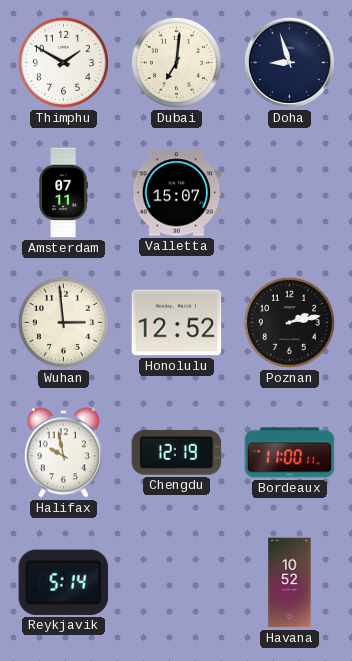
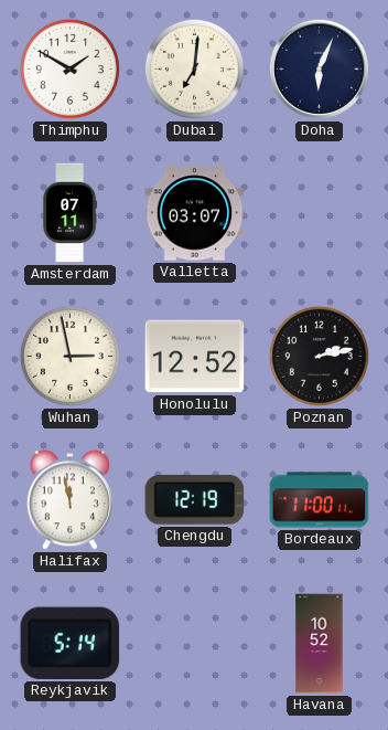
Doha: 8:57 -> 6:04 (319, 68)
Valletta: 15:07 -> 03:07 (195, 213)
Wuhan: 2:59 -> 2:58 (69, 356)
Halifax: 9:58 -> 11:58 (69, 500)
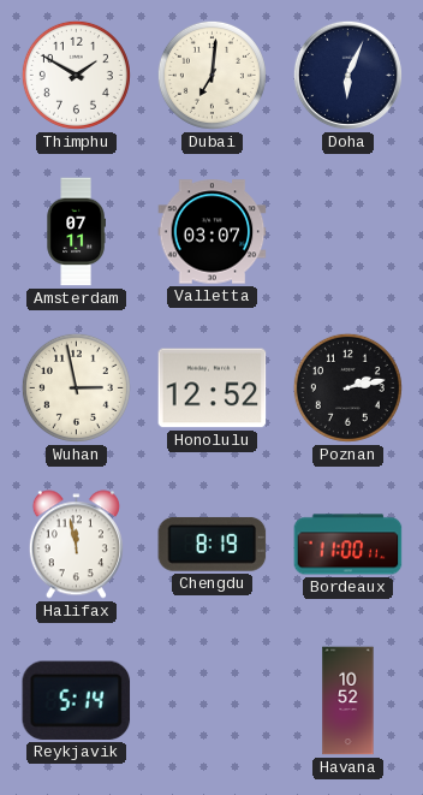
Chengdu: 12:19 -> 8:19 (213, 545)
